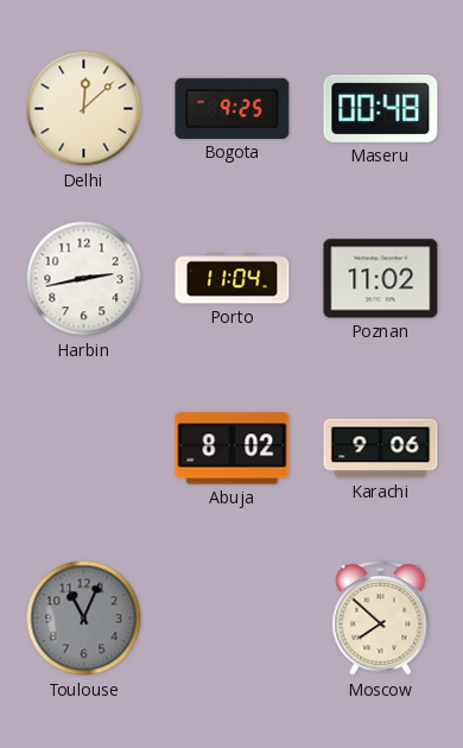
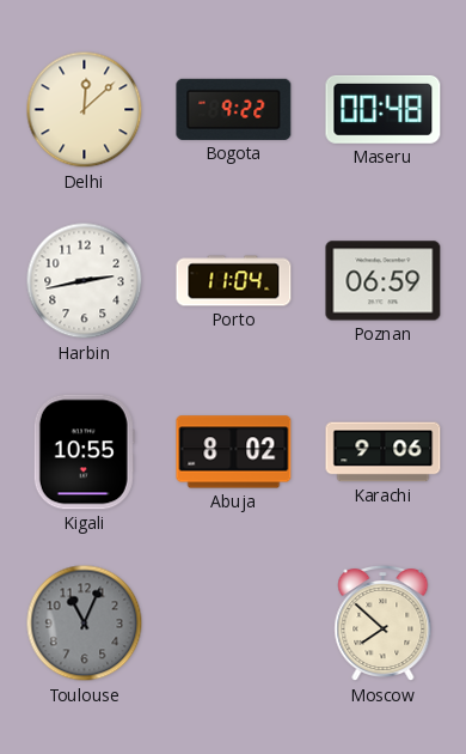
Bogota: 9:25 -> 9:22 (234, 109)
Poznan: 11:02 -> 06:59 (384, 281)
Kigali: none -> 10:55 (84, 452)
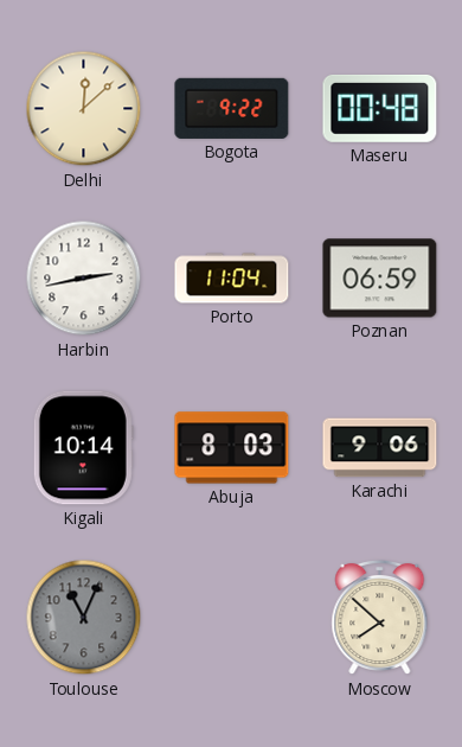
Kigali: 10:55 -> 10:14 (83, 448)
Abuja: 8:02 -> 8:03 (232, 448)
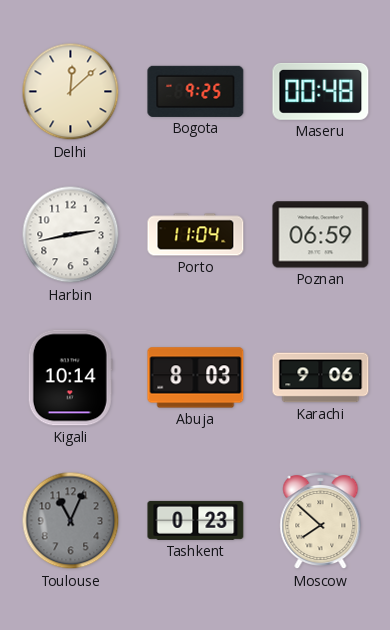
Bogota: 9:22 -> 9:25 (196, 91)
Tashkent: none -> 0:23 (196, 520)
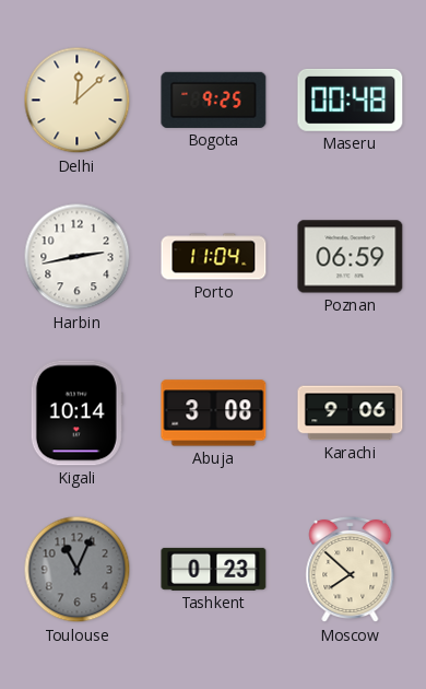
Abuja: 8:03 -> 3:08 (214, 413)
